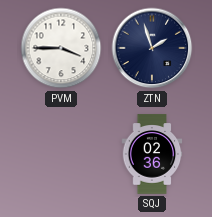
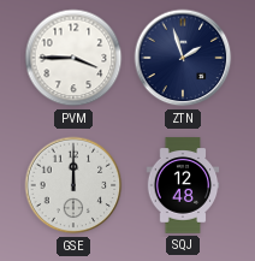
GSE: none -> 12:00 (73, 185)
SQJ: 02:36 -> 12:48 (183, 185)
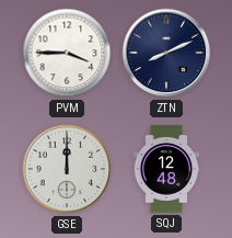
ZTN: 1:57 -> 8:11 (166, 53)
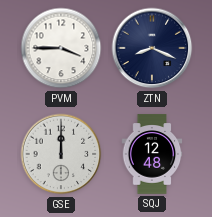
ZTN: 8:11 -> 8:19 (152, 48)
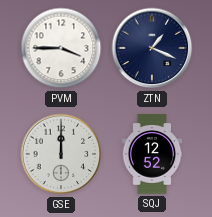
ZTN: 8:19 -> 1:19 (152, 48)
SQJ: 12:48 -> 12:52 (152, 154)
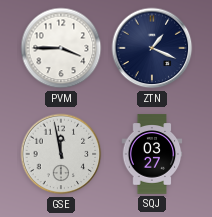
GSE: 12:00 -> 11:58 (61, 154)
SQJ: 12:52 -> 03:27 (152, 154)
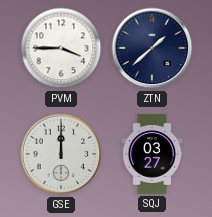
ZTN: 1:19 -> 1:38 (152, 48)
GSE: 11:58 -> 12:00 (61, 154)
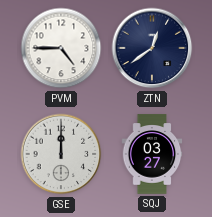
PVM: 3:45 -> 4:45 (61, 48)
ZTN: 1:38 -> 12:39 (152, 48)
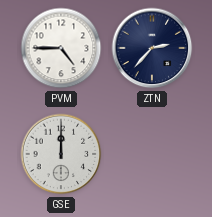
ZTN: 12:39 -> 2:37 (152, 48)
SQJ: 03:27 -> none (152, 154)
